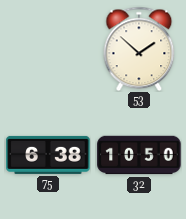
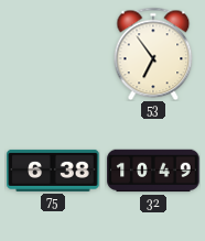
53: 1:52 -> 6:54 (153, 54)
32: 10:50 -> 10:49 (153, 171)
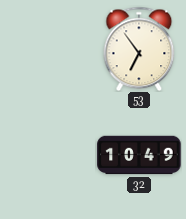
75: 6:38 -> none (53, 171)
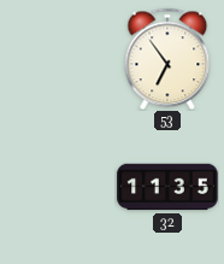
32: 10:49 -> 11:35 (167, 187)
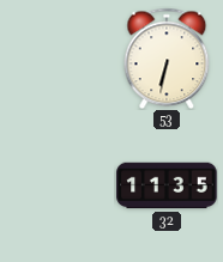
53: 6:54 -> 6:32 (167, 59)
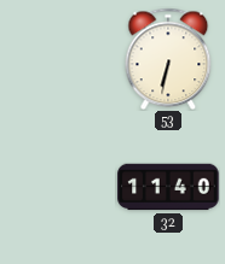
32: 11:35 -> 11:40 (168, 187)
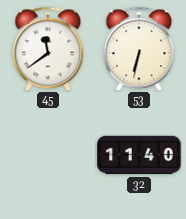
45: none -> 11:39 (48, 49)
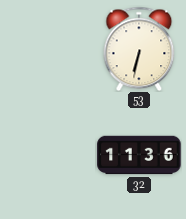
45: 11:39 -> none (48, 49)
32: 11:40 -> 11:36 (139, 155)
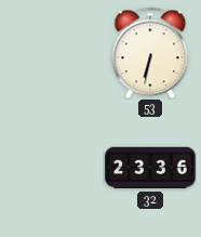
32: 11:36 -> 23:36 (150, 168)
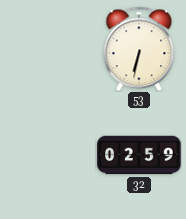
32: 23:36 -> 02:59 (139, 155)
